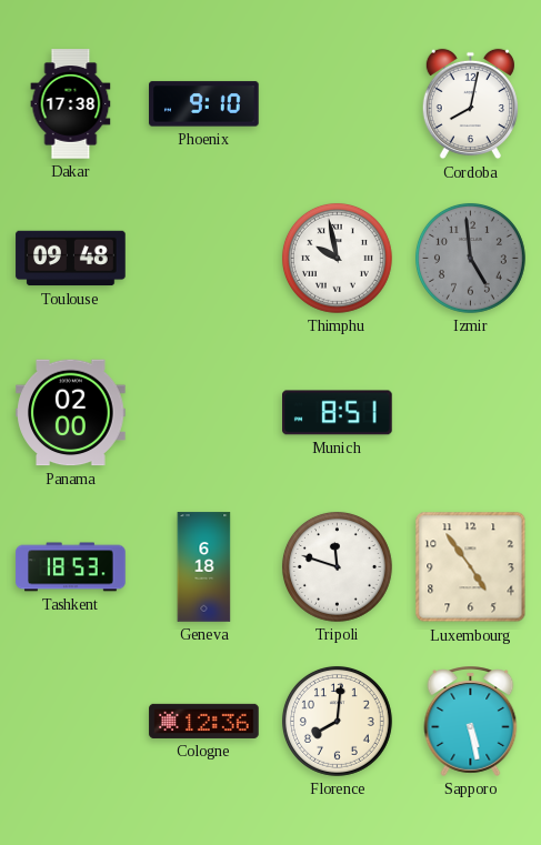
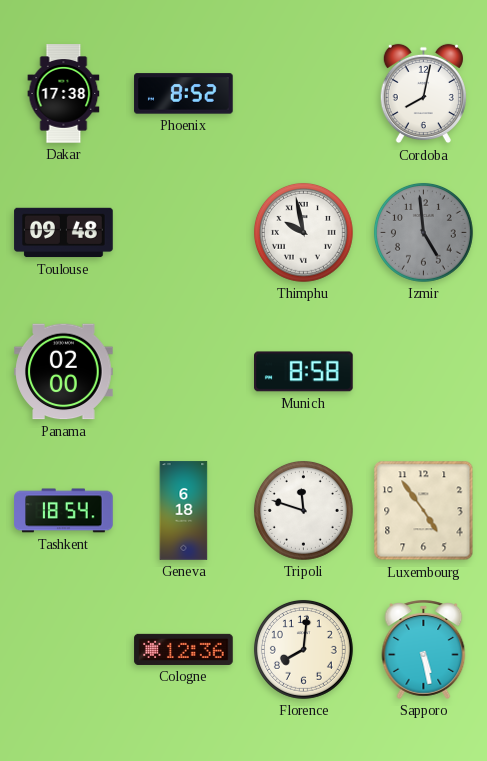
Phoenix: 9:10 -> 8:52 (184, 94)
Munich: 8:51 -> 8:58 (304, 372)
Tashkent: 18:53 -> 18:54 (64, 511)
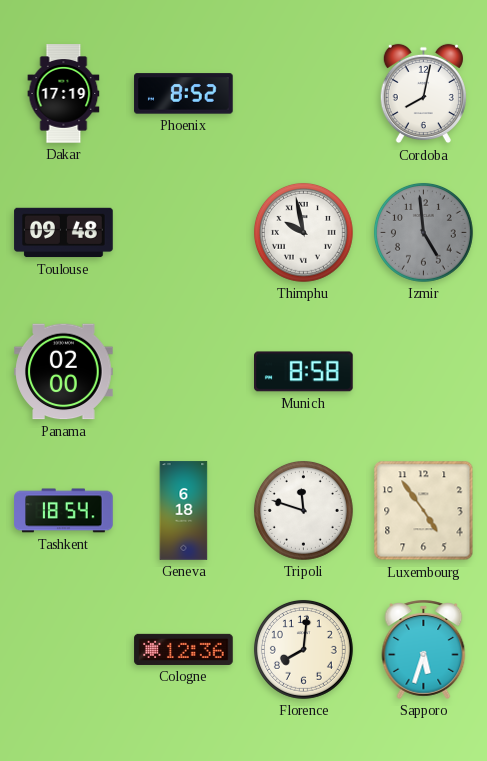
Dakar: 17:38 -> 17:19 (64, 94)
Sapporo: 5:28 -> 5:33 (424, 649)
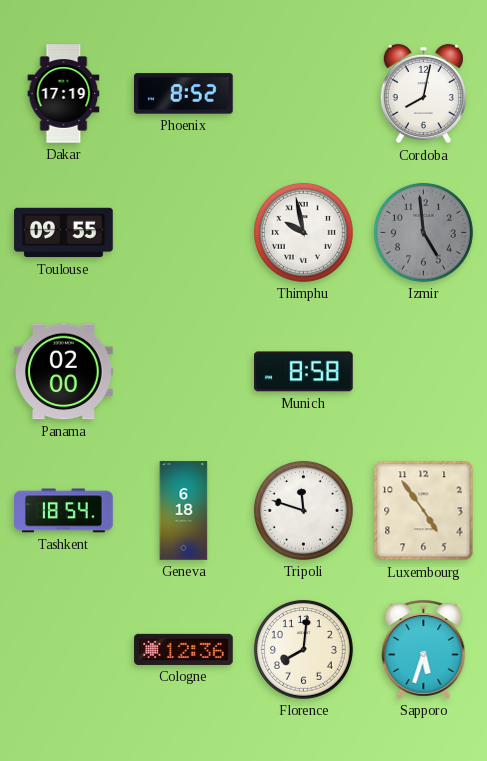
Toulouse: 09:48 -> 09:55 (64, 233)
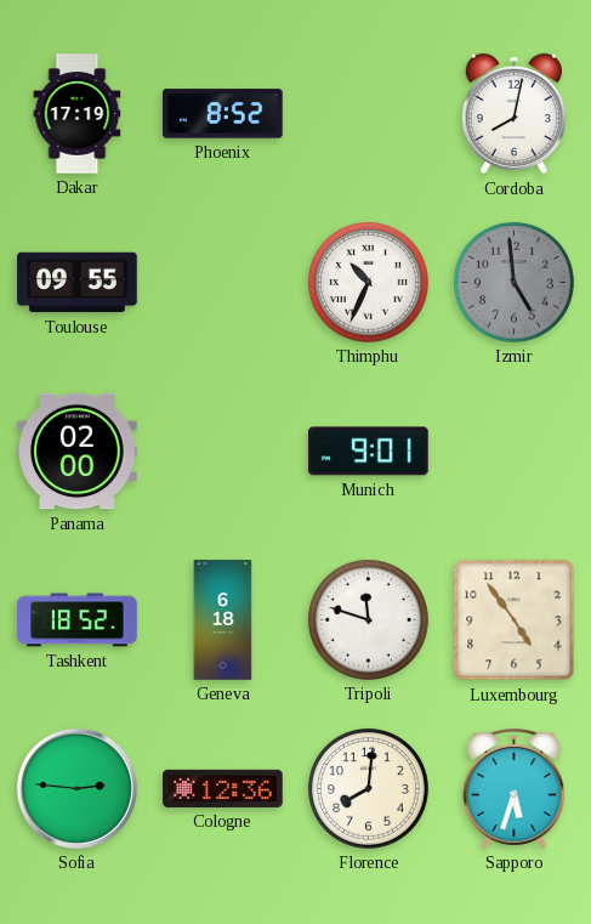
Thimphu: 9:58 -> 10:34 (368, 282)
Munich: 8:58 -> 9:01 (369, 452)
Tashkent: 18:54 -> 18:52 (78, 620)
Sofia: none -> 2:46 (76, 788)
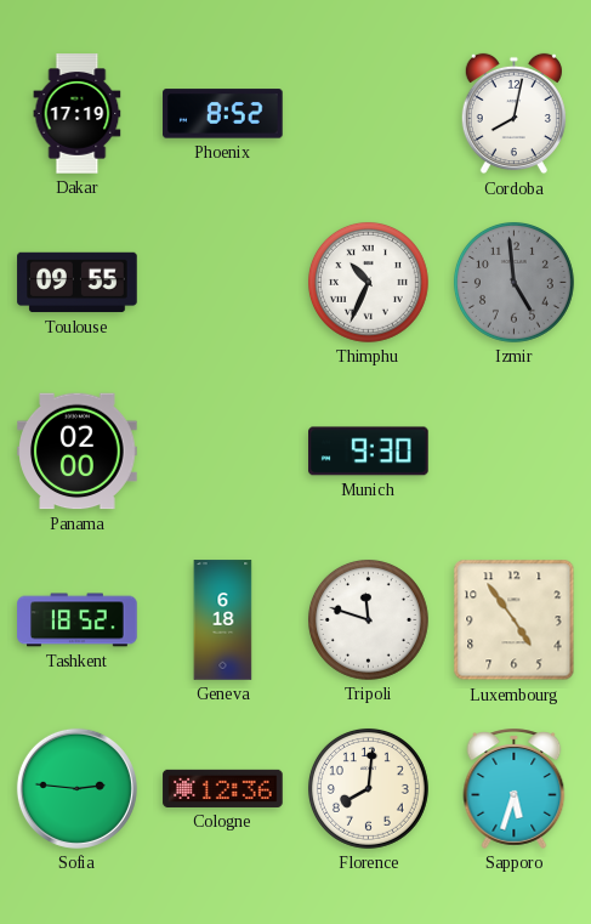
Munich: 9:01 -> 9:30 (369, 452)
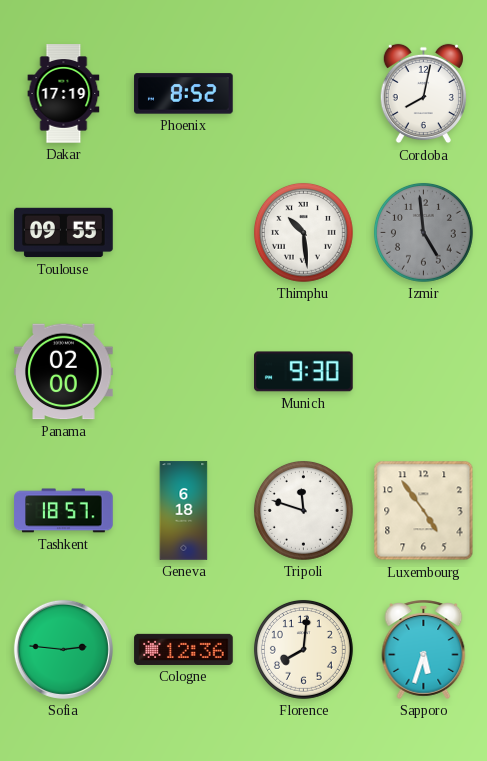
Thimphu: 10:34 -> 10:29 (303, 232)
Tashkent: 18:52 -> 18:57 (64, 511)
